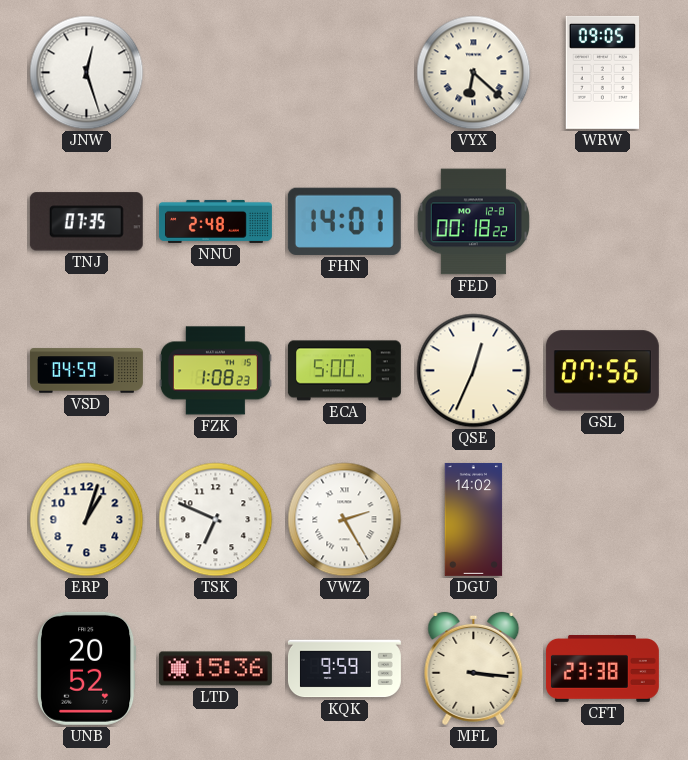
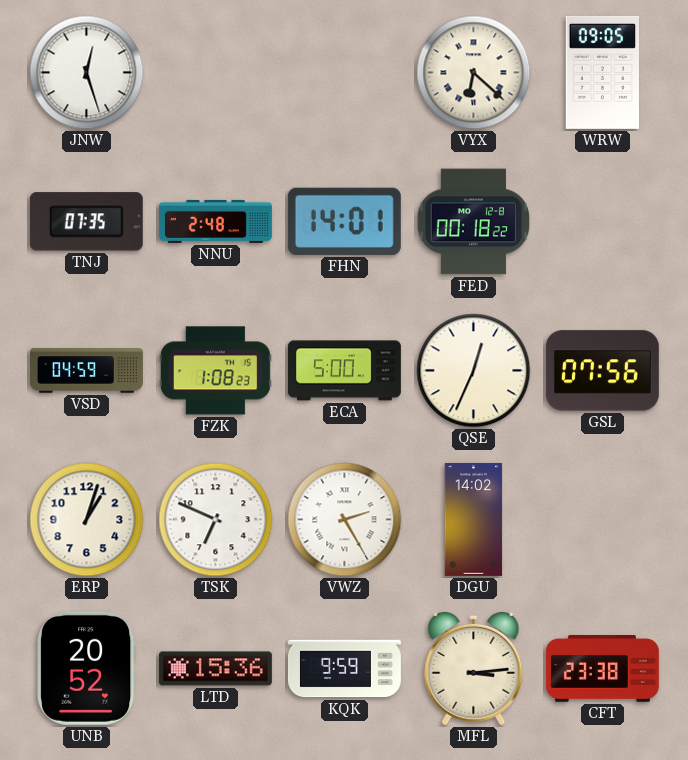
MFL: 3:16 -> 3:14 (474, 668)
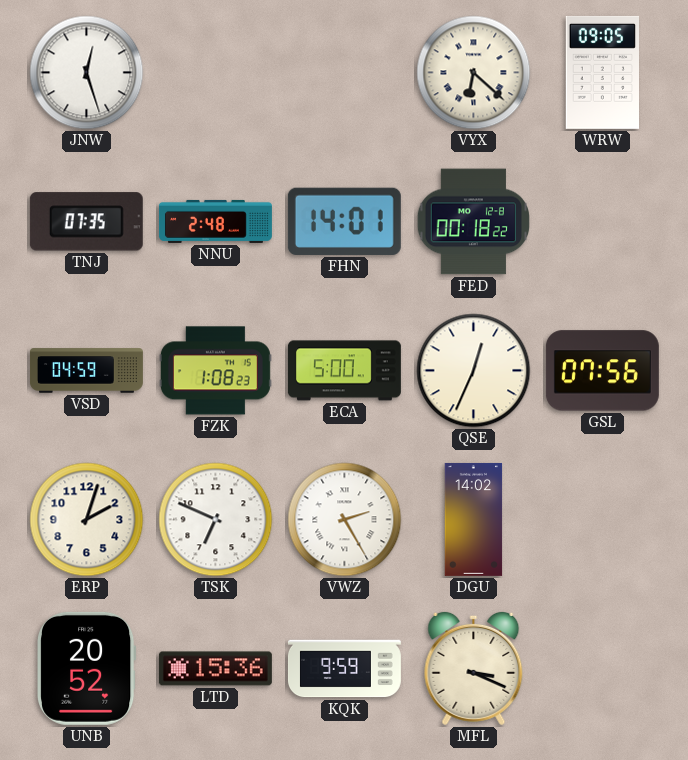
ERP: 1:03 -> 2:03 (87, 520)
MFL: 3:14 -> 3:19 (474, 668)
CFT: 23:38 -> none (602, 669)
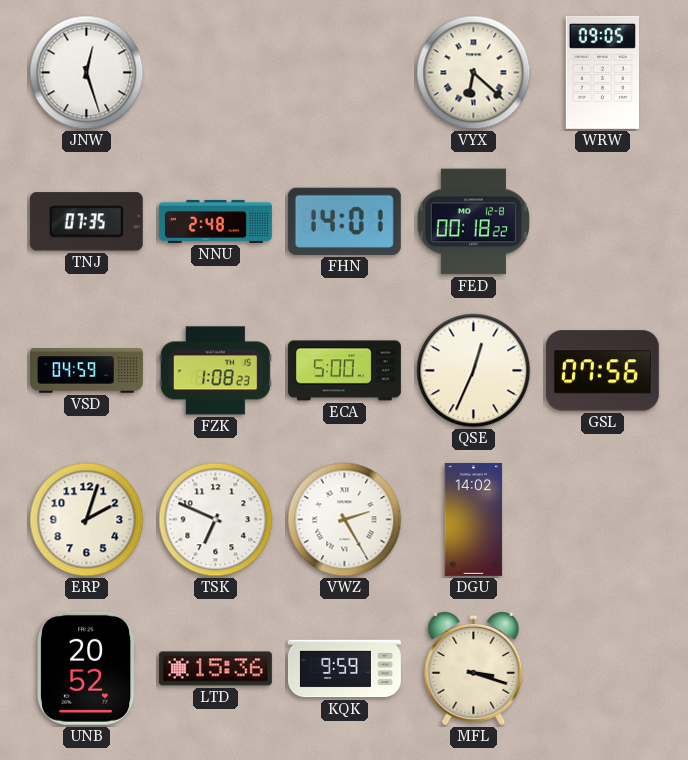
MFL: 3:19 -> 3:18 (474, 668)
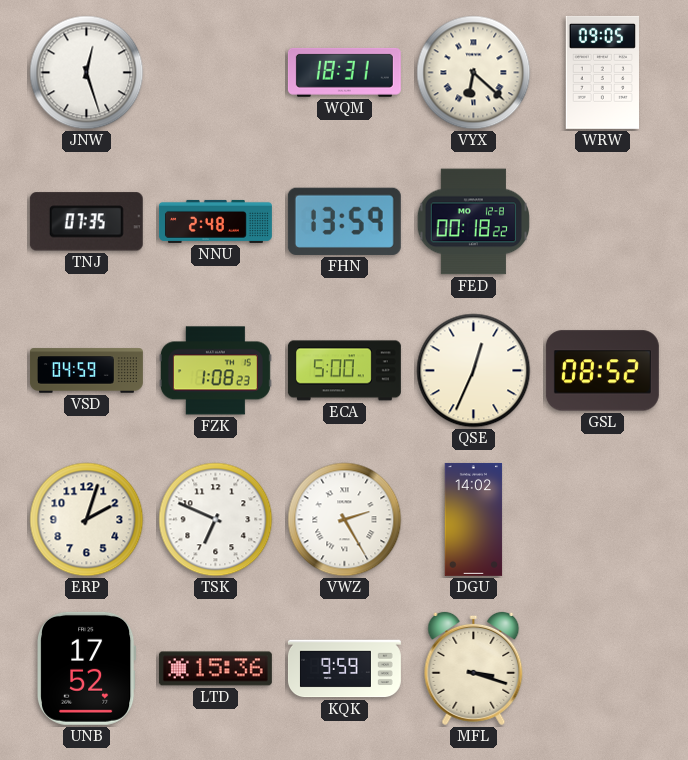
WQM: none -> 18:31 (344, 72)
FHN: 14:01 -> 13:59 (344, 221)
GSL: 07:56 -> 08:52 (602, 371)
UNB: 20:52 -> 17:52 (86, 668)
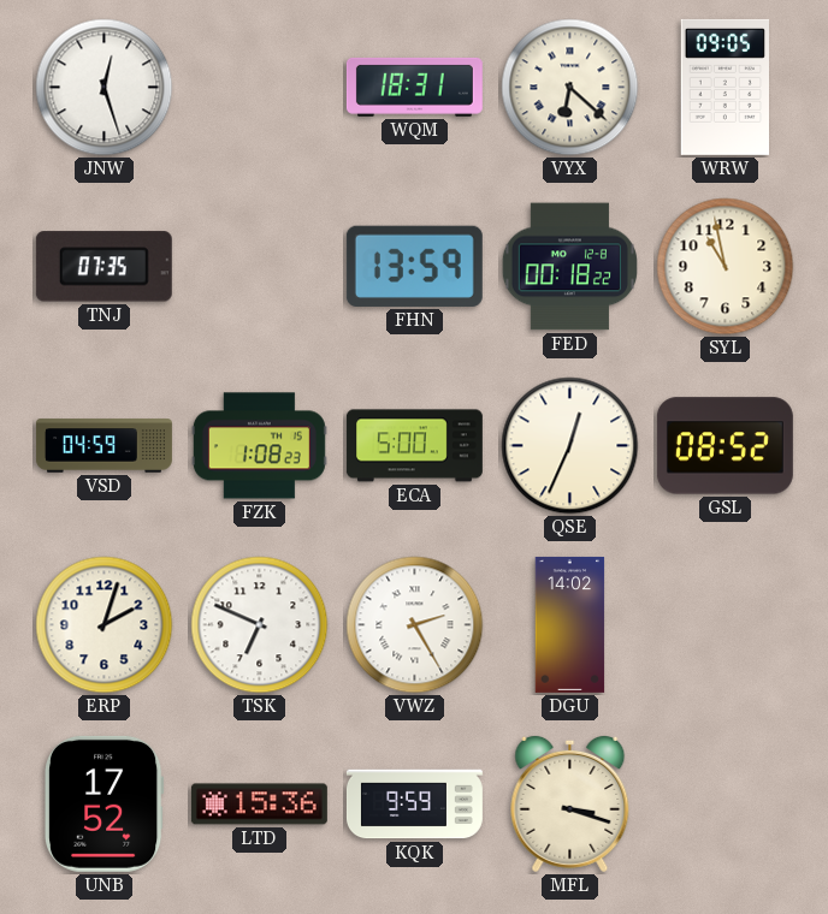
NNU: 2:48 -> none (215, 221)
SYL: none -> 10:58 (726, 267)
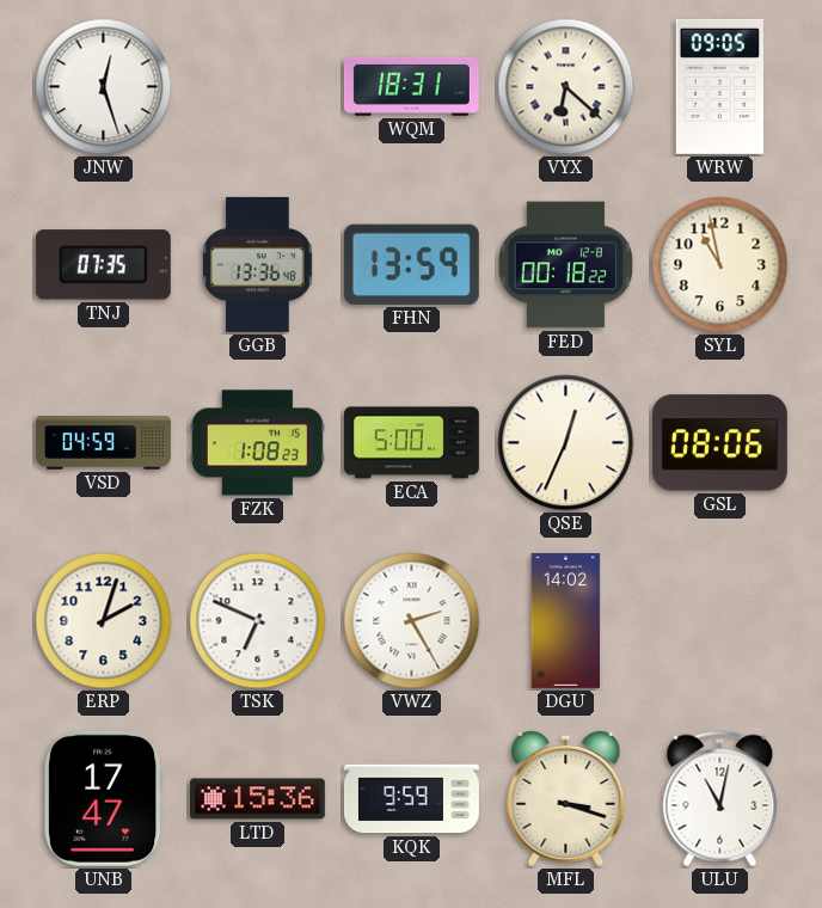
GGB: none -> 13:36 (258, 264)
GSL: 08:52 -> 08:06 (719, 443)
UNB: 17:52 -> 17:47 (103, 798)
ULU: none -> 11:02 (720, 799)
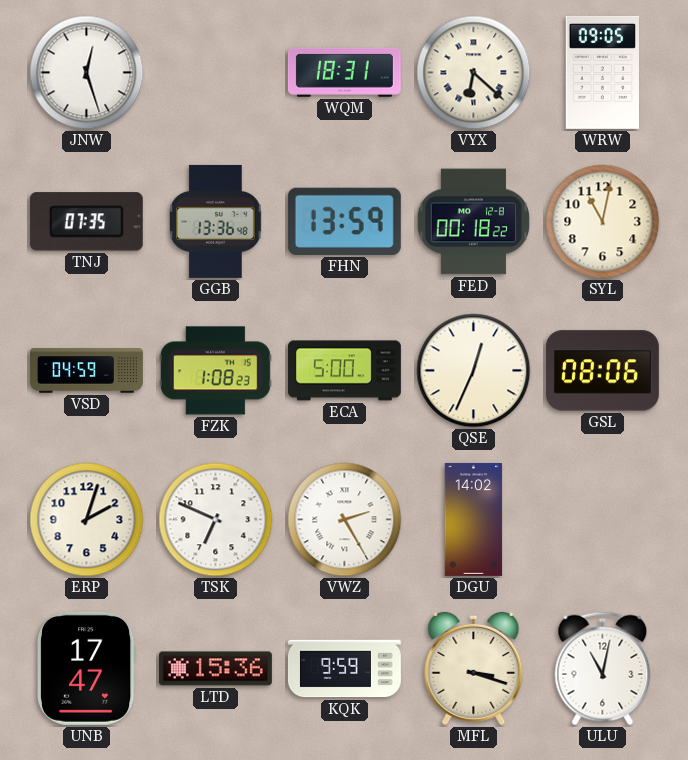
SYL: 10:58 -> 11:02 (603, 222)
